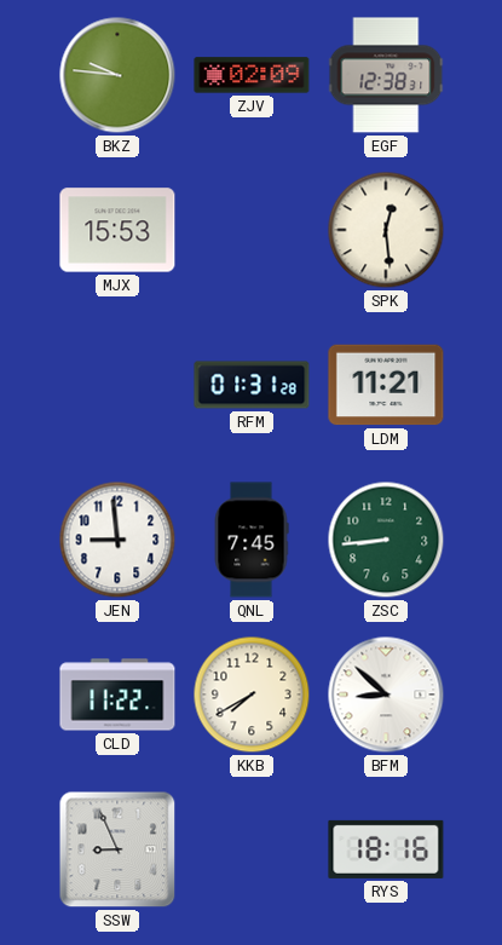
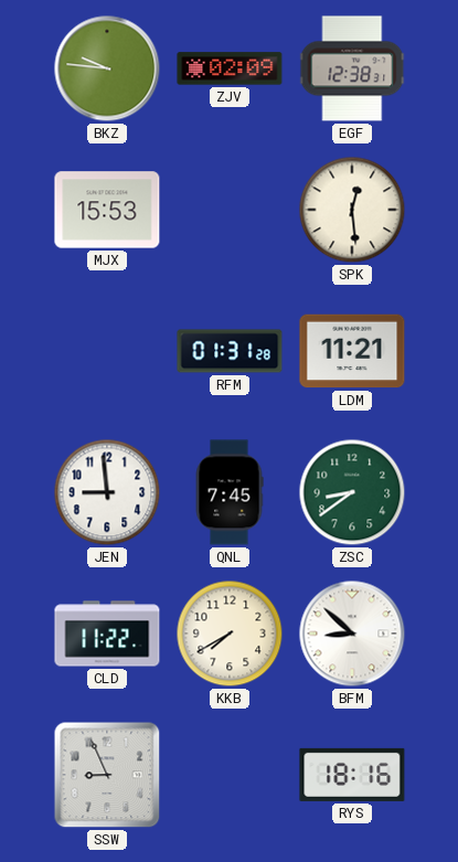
ZSC: 8:44 -> 8:39 (352, 492)
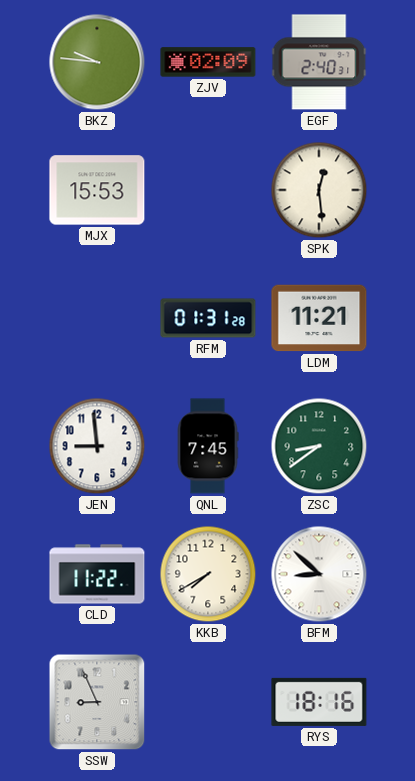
EGF: 12:38 -> 2:40 (319, 62)
